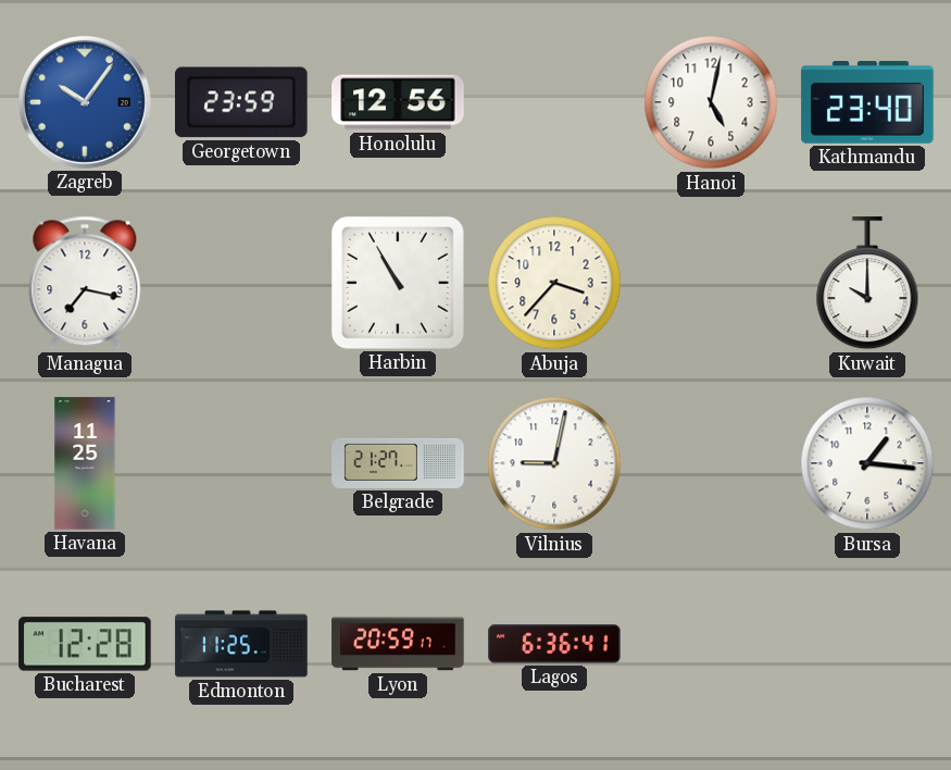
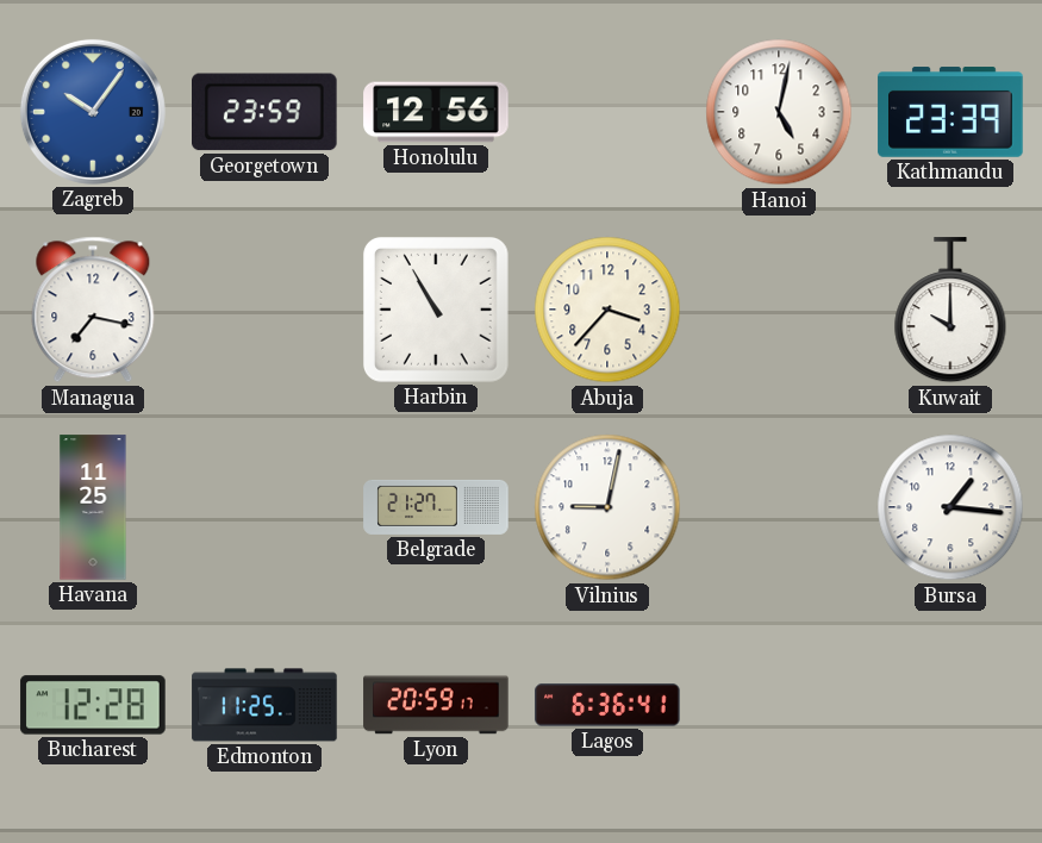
Kathmandu: 23:40 -> 23:39 (950, 112)
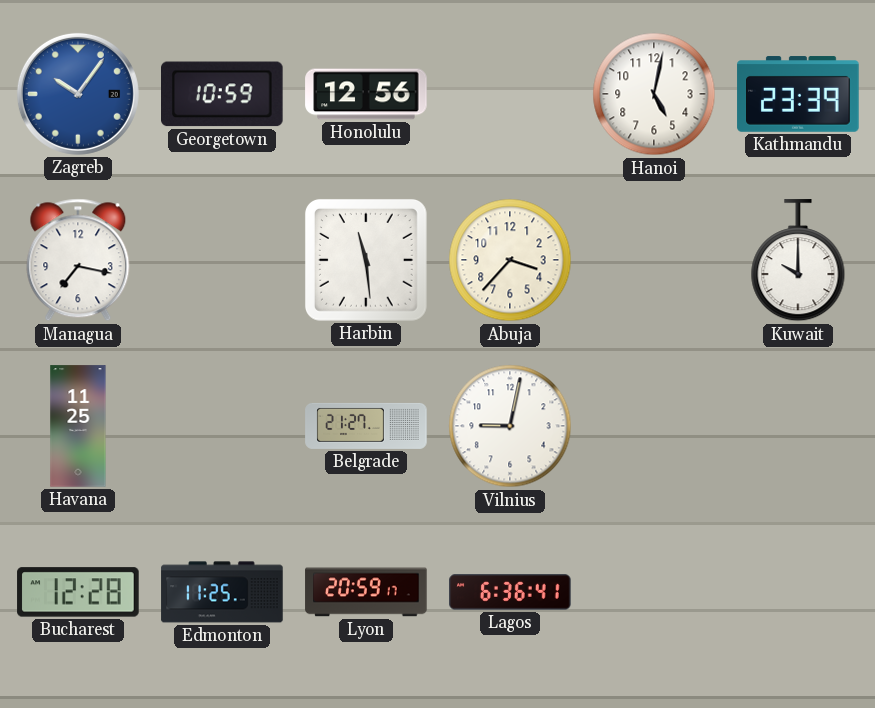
Georgetown: 23:59 -> 10:59 (223, 94)
Harbin: 10:55 -> 11:29 (366, 260)
Bursa: 1:16 -> none (950, 507)
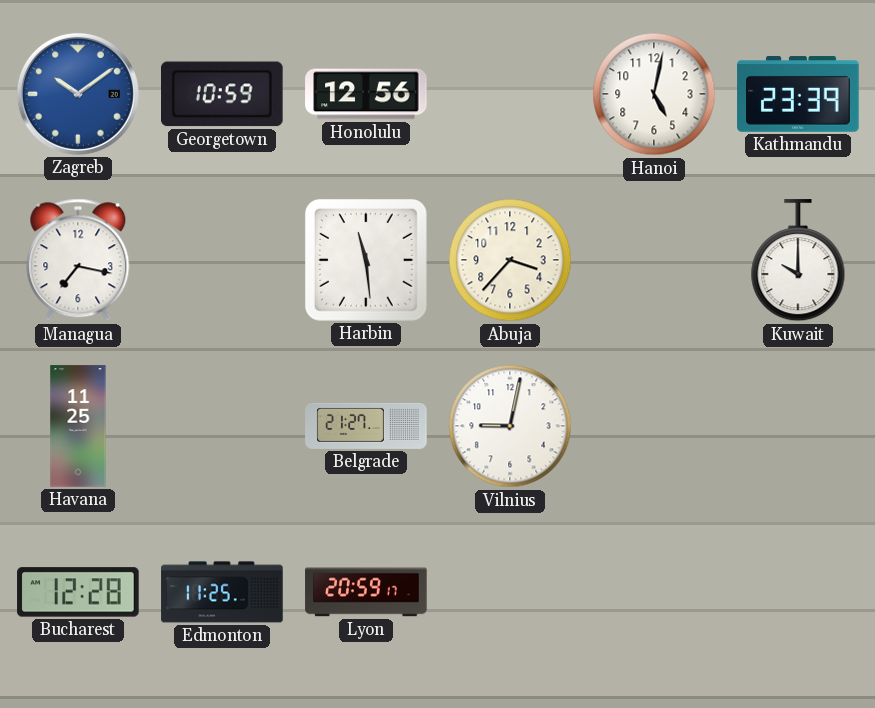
Zagreb: 10:06 -> 10:09 (78, 94)
Lagos: 6:36 -> none (510, 592)
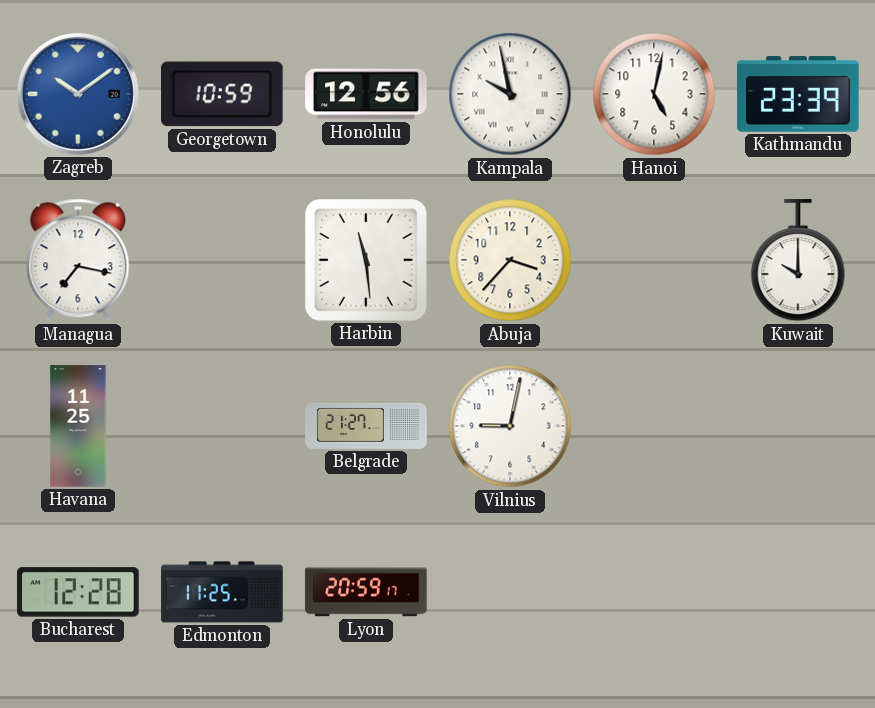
Kampala: none -> 9:58 (510, 94)
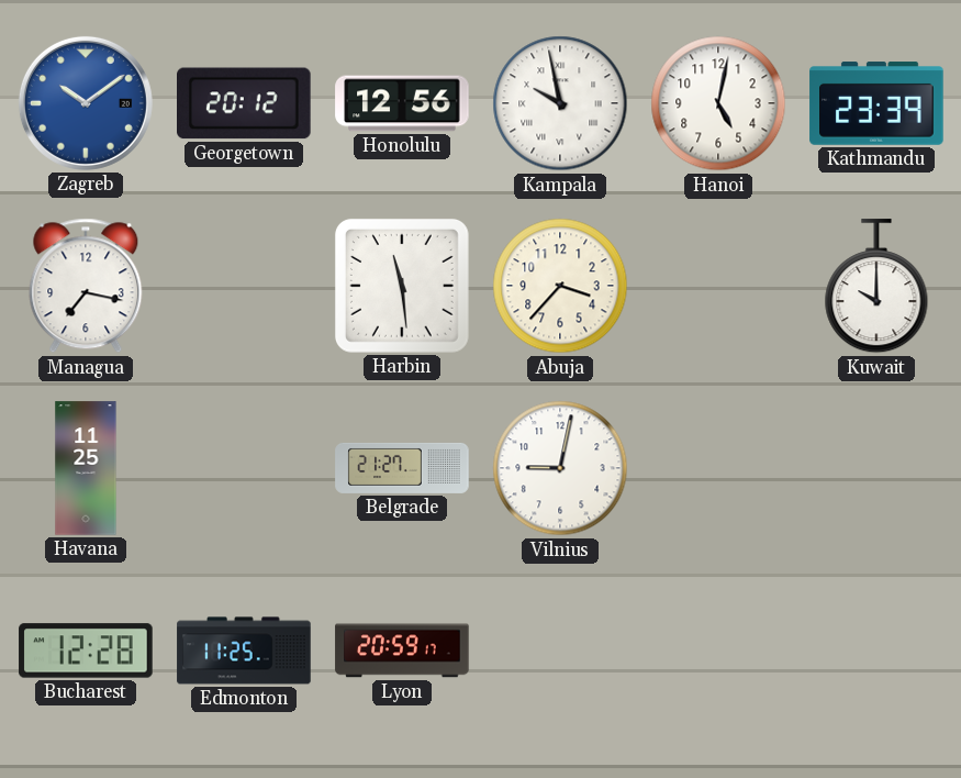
Georgetown: 10:59 -> 20:12 (245, 103)
